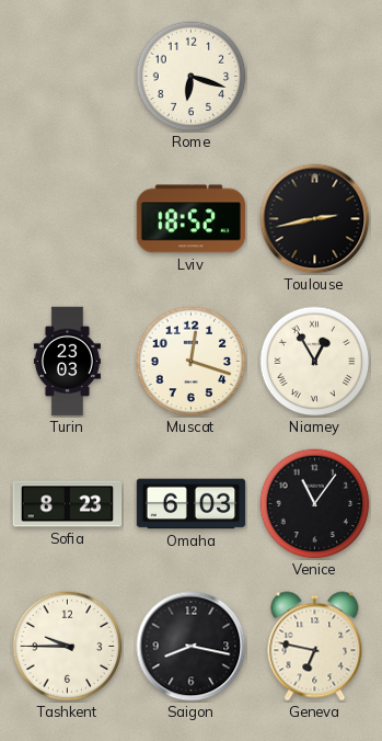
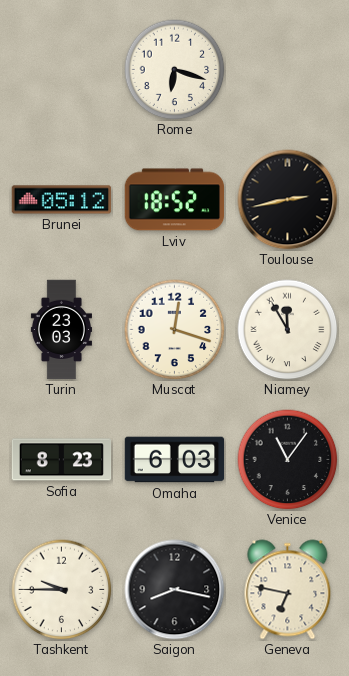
Brunei: none -> 05:12 (62, 200)
Niamey: 12:55 -> 11:55 (288, 330)
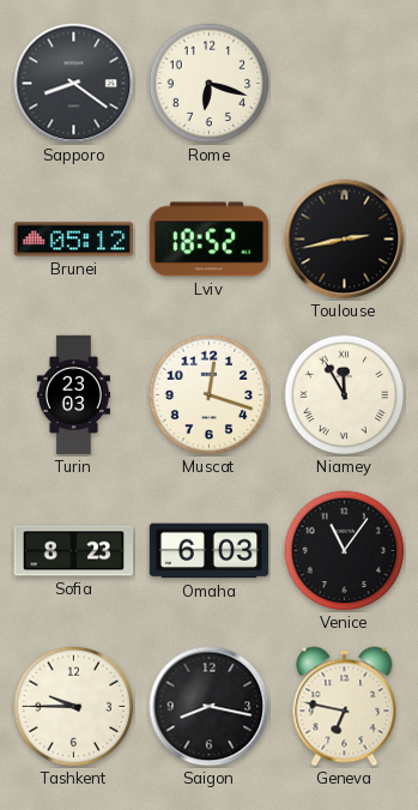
Sapporo: none -> 8:21 (74, 84)
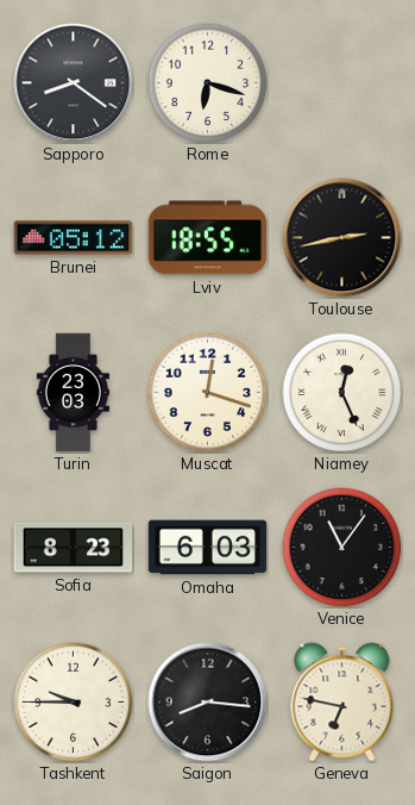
Lviv: 18:52 -> 18:55 (208, 238)
Niamey: 11:55 -> 12:26 (342, 393)
Saigon: 8:17 -> 8:16 (208, 703)
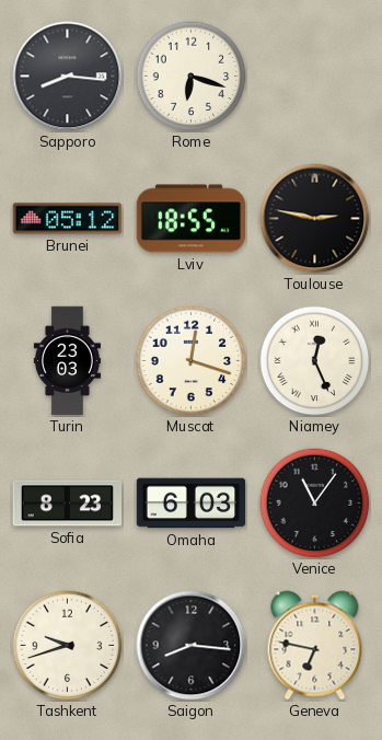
Sapporo: 8:21 -> 8:16 (68, 77)
Toulouse: 2:43 -> 2:47 (315, 219)
Tashkent: 9:45 -> 9:42 (68, 646)
